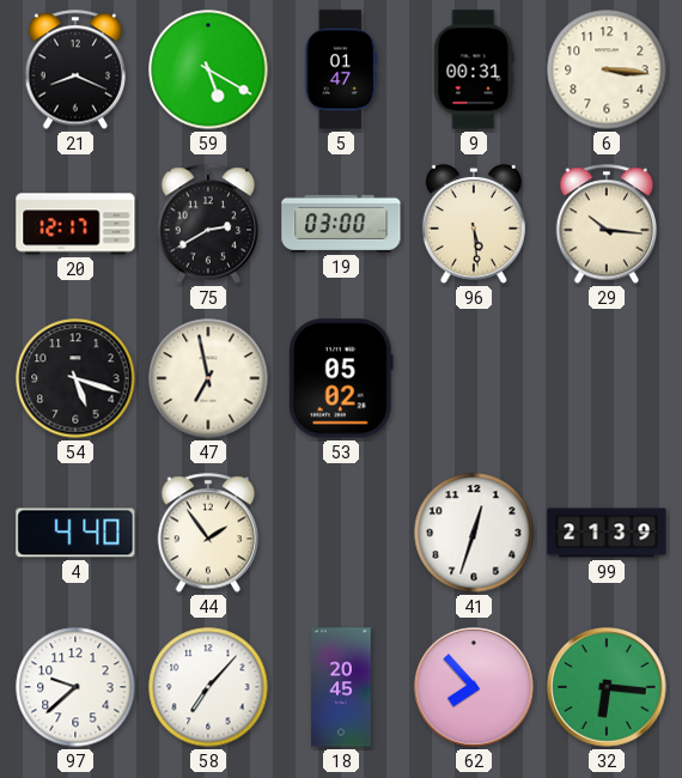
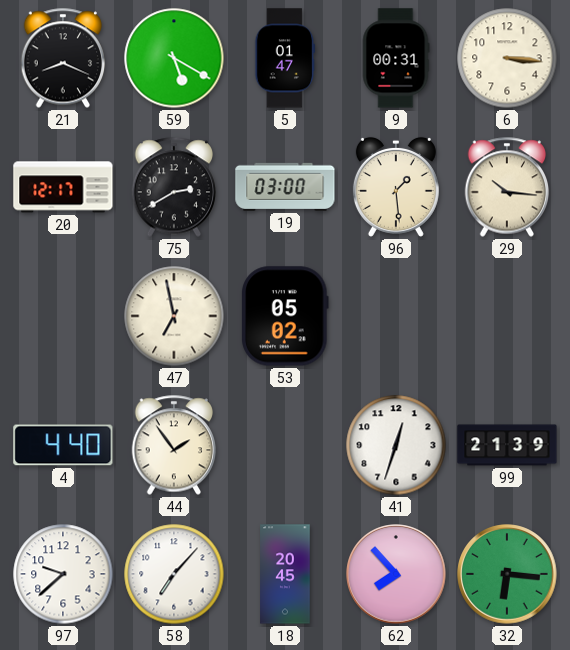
96: 5:29 -> 1:29 (396, 187)
54: 5:18 -> none (75, 378)
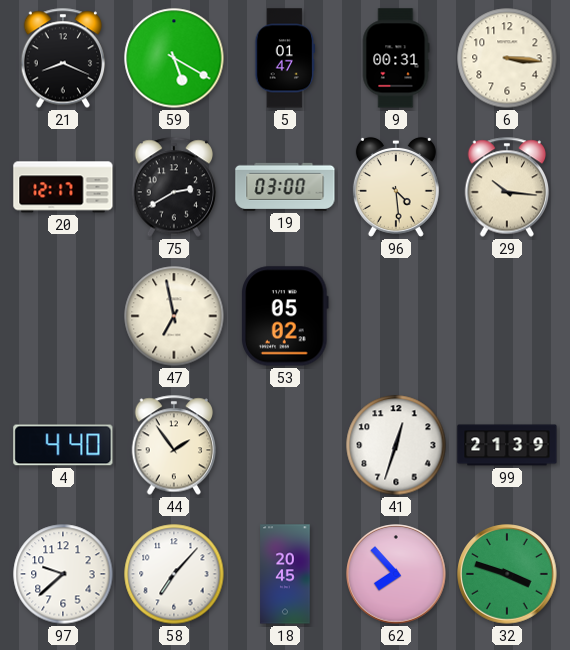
96: 1:29 -> 4:29 (396, 187)
32: 6:16 -> 3:48 (507, 574)
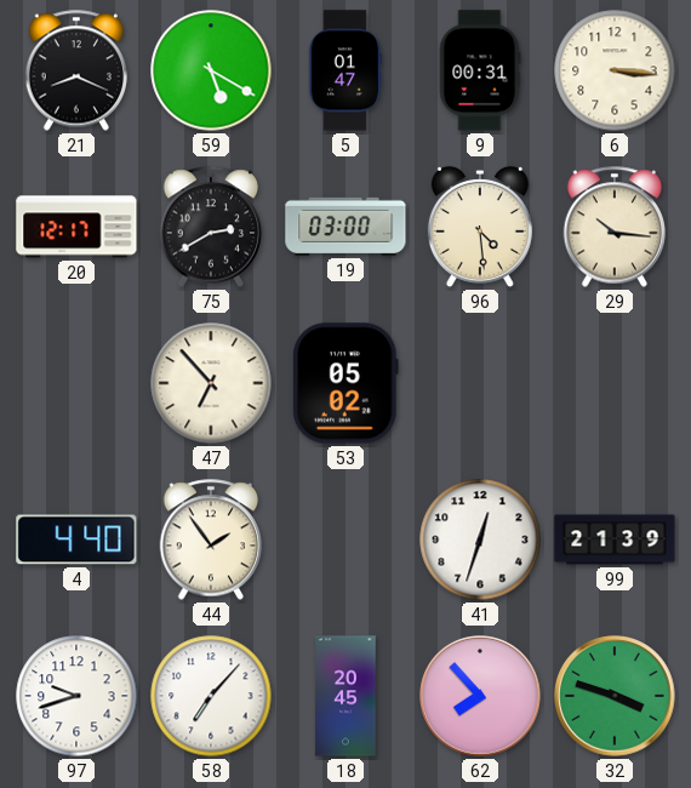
47: 6:58 -> 6:53 (211, 383)
97: 9:38 -> 9:42 (76, 696)
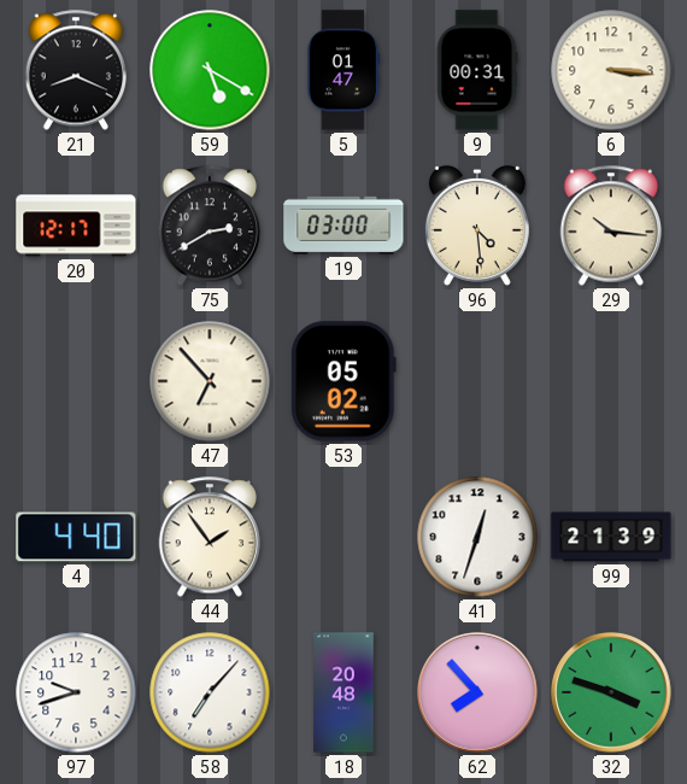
18: 20:45 -> 20:48 (343, 692)
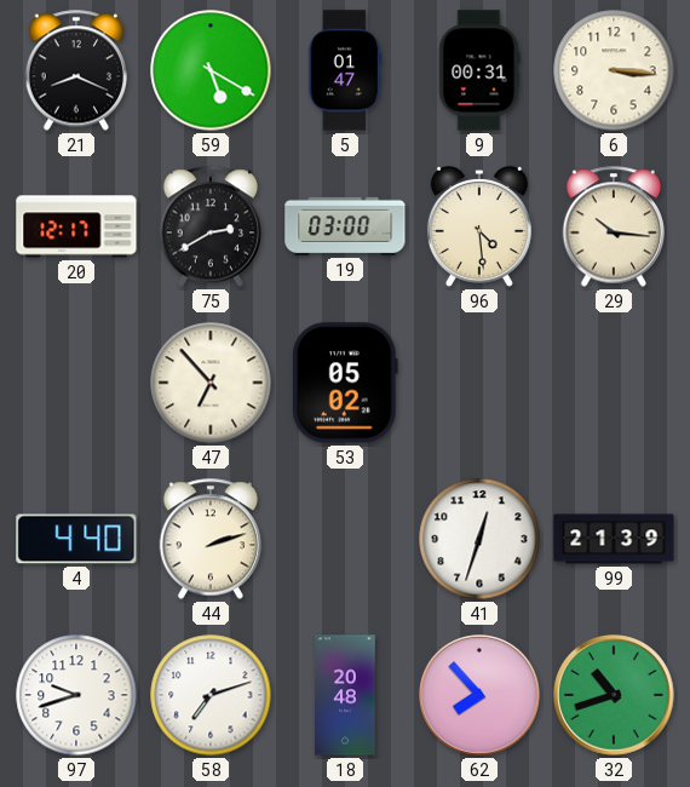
44: 1:54 -> 2:12 (211, 539)
58: 7:07 -> 7:12 (211, 695)
32: 3:48 -> 10:42 (614, 695)
